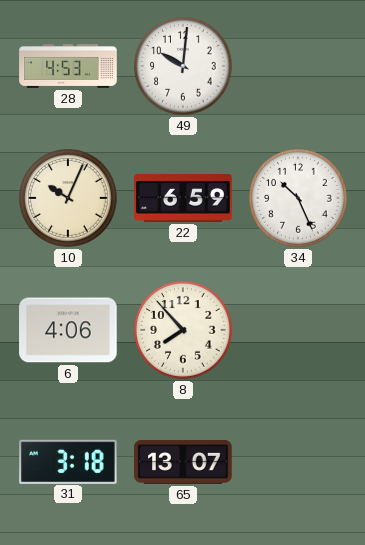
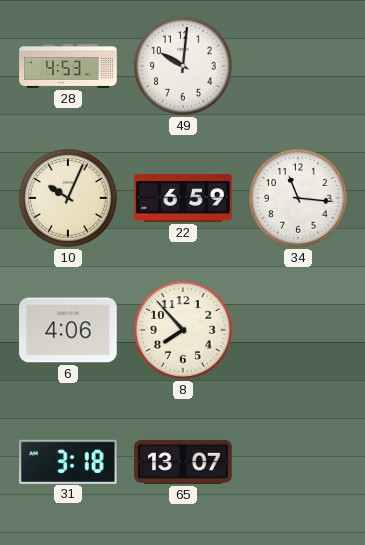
34: 10:26 -> 11:16 (299, 199)
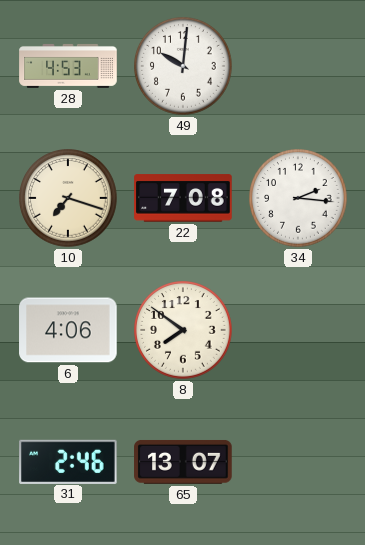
10: 10:04 -> 7:18 (69, 199)
22: 6:59 -> 7:08 (183, 198)
34: 11:16 -> 2:16 (299, 199)
8: 7:53 -> 7:51 (184, 331)
31: 3:18 -> 2:46 (68, 461)
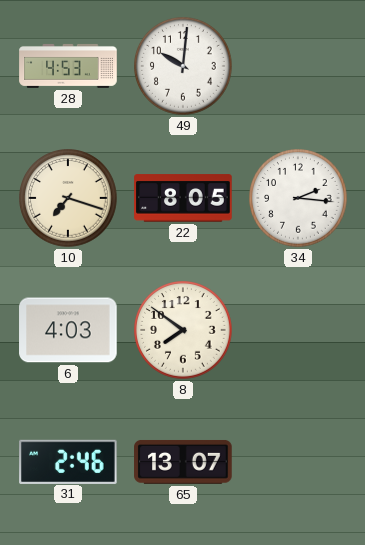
22: 7:08 -> 8:05 (183, 198)
6: 4:06 -> 4:03 (68, 330)
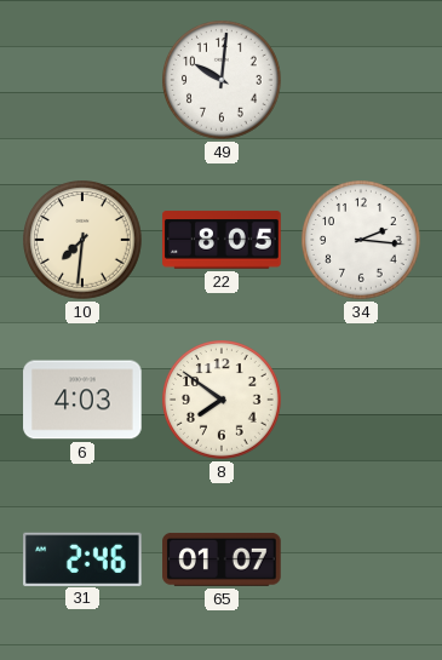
28: 4:53 -> none (68, 66)
10: 7:18 -> 7:31 (84, 241)
65: 13:07 -> 01:07 (222, 559)
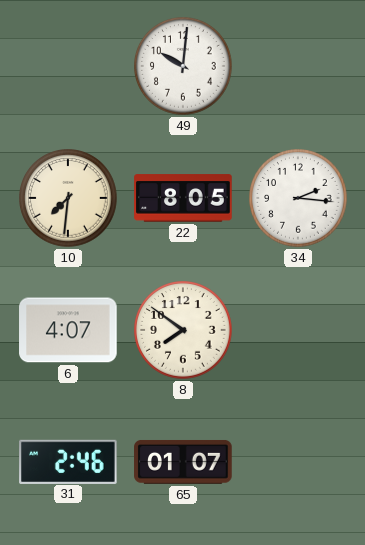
6: 4:03 -> 4:07 (68, 330)
